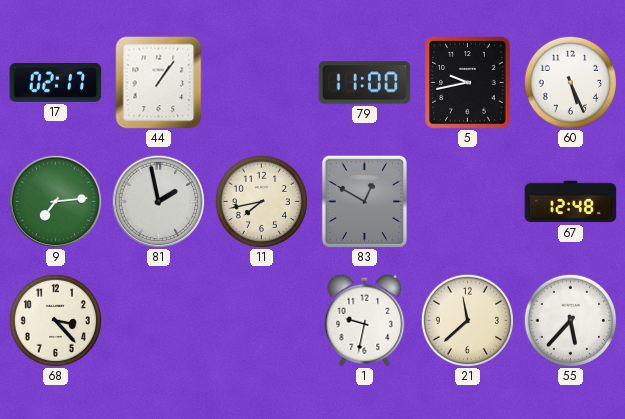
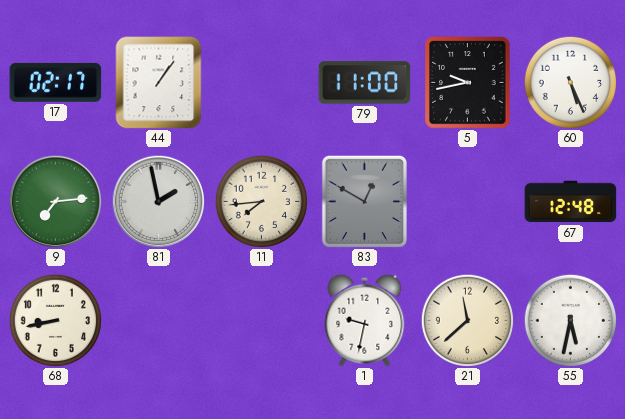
11: 7:43 -> 7:44 (261, 201)
68: 3:23 -> 8:43 (55, 320)
55: 5:37 -> 5:32 (570, 320)
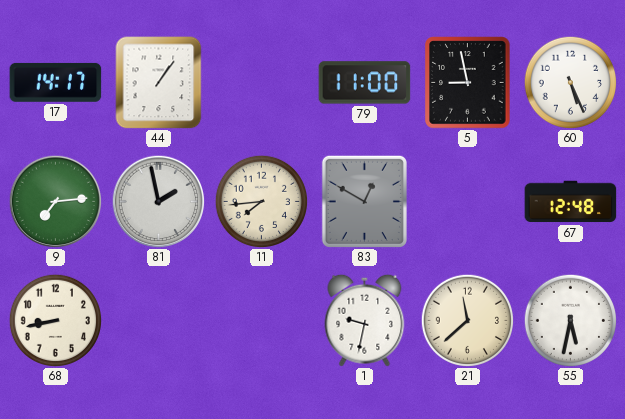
17: 02:17 -> 14:17 (56, 82)
5: 9:43 -> 8:58 (468, 83)
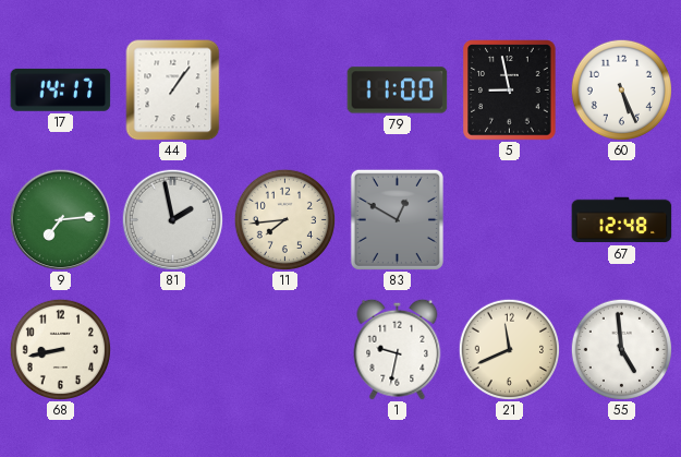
21: 11:38 -> 11:41 (509, 349)
55: 5:32 -> 4:59 (621, 349)
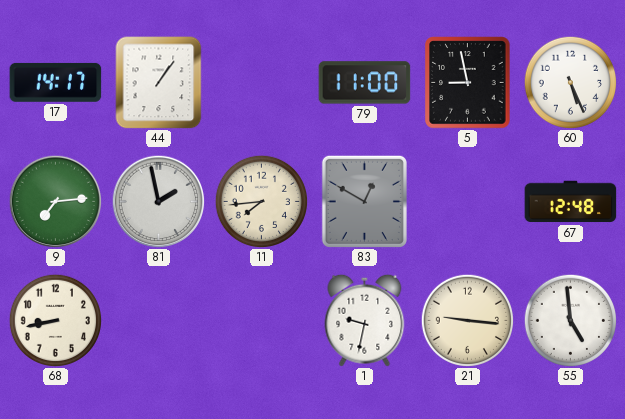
21: 11:41 -> 9:16 (467, 320)
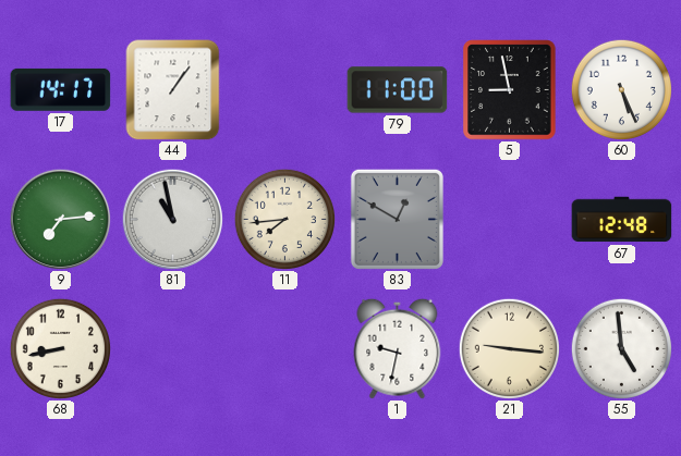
81: 1:58 -> 10:58 (172, 219)
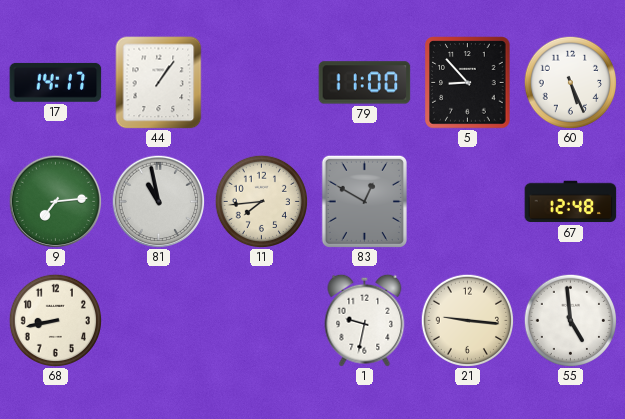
5: 8:58 -> 8:53 (468, 83)
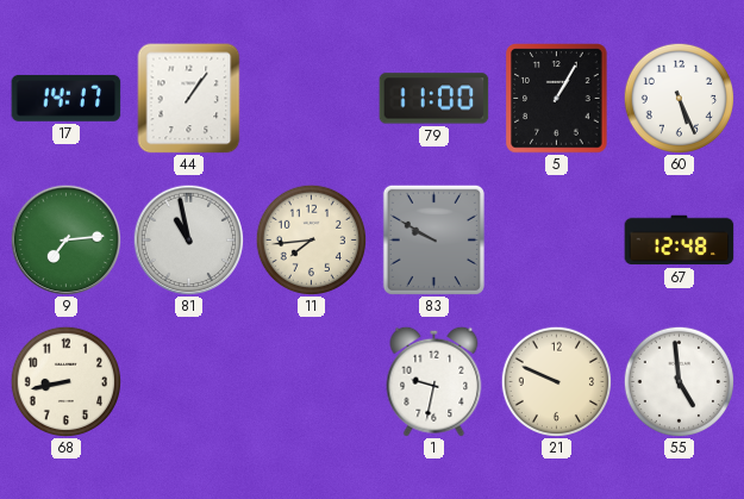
5: 8:53 -> 1:05 (557, 99)
83: 12:50 -> 9:50 (433, 239)
21: 9:16 -> 9:49 (556, 381)
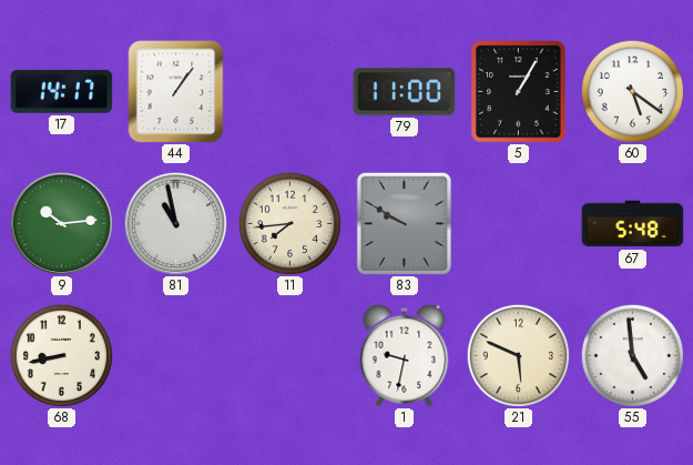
60: 5:26 -> 5:21 (632, 91)
9: 7:14 -> 10:14 (61, 223)
67: 12:48 -> 5:48 (633, 224)
21: 9:49 -> 5:49 (518, 355)
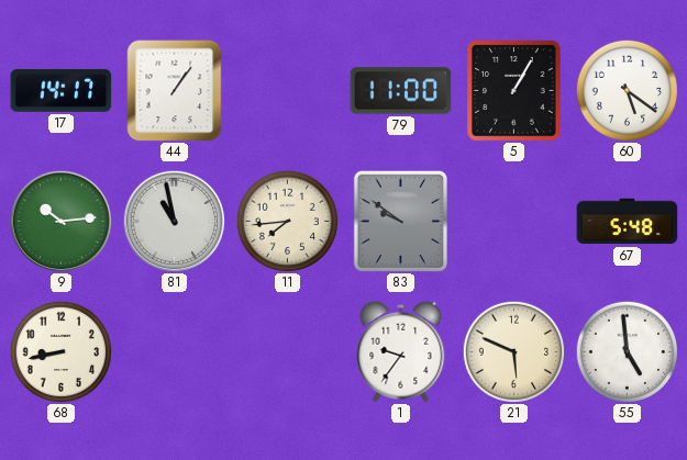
83: 9:50 -> 9:51 (400, 221)
1: 9:32 -> 9:36 (401, 351)
